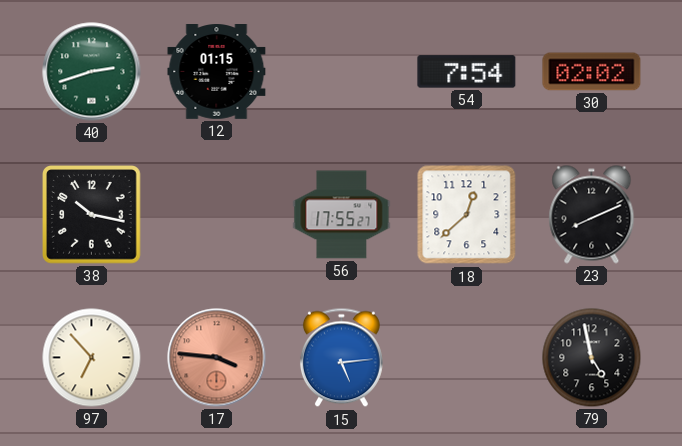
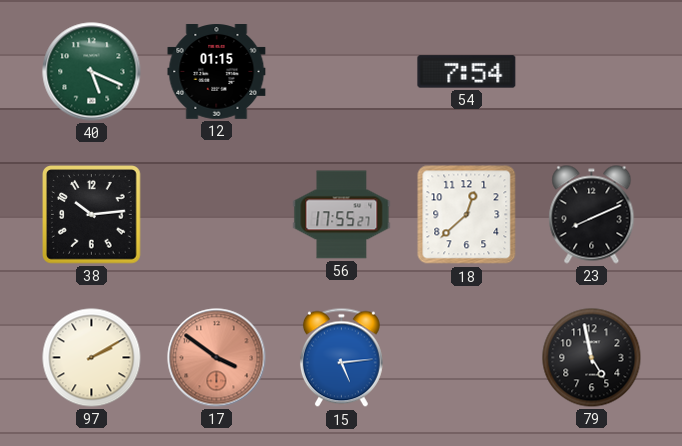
40: 2:42 -> 5:19 (92, 72)
30: 02:02 -> none (592, 72)
38: 10:17 -> 10:14 (92, 215)
97: 6:53 -> 2:10 (92, 358)
17: 3:46 -> 3:51 (217, 358)
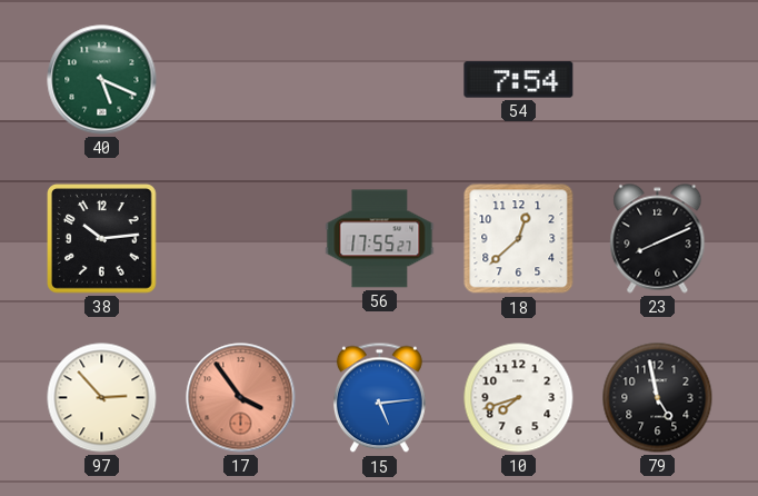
12: 01:15 -> none (217, 72)
97: 2:10 -> 2:53 (102, 398)
17: 3:51 -> 3:54 (241, 398)
10: none -> 7:42 (519, 398)
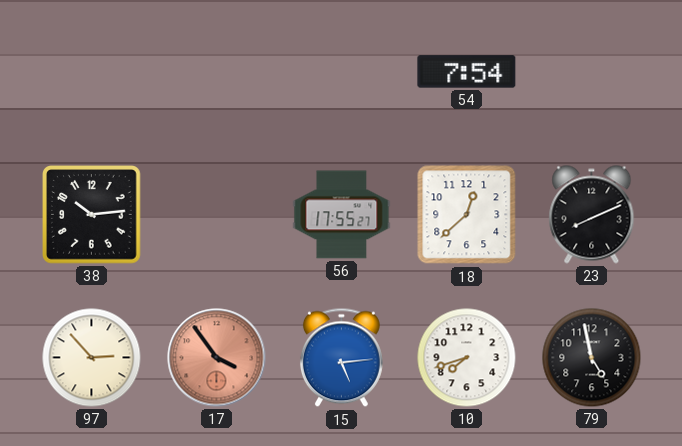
40: 5:19 -> none (102, 80)
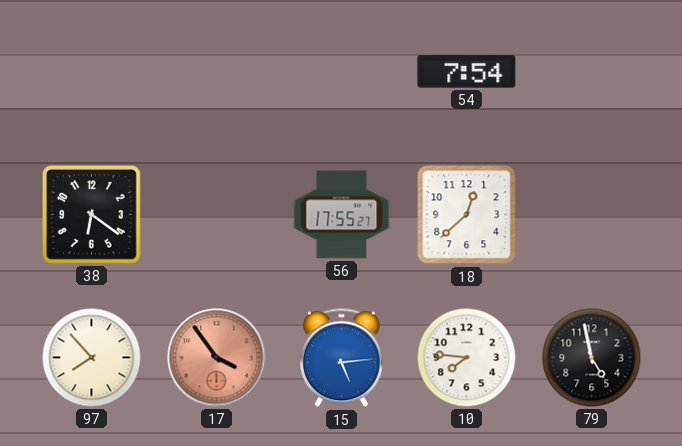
38: 10:14 -> 6:21 (92, 215)
23: 8:11 -> none (592, 215)
97: 2:53 -> 7:53 (92, 358)
10: 7:42 -> 7:46 (467, 358)
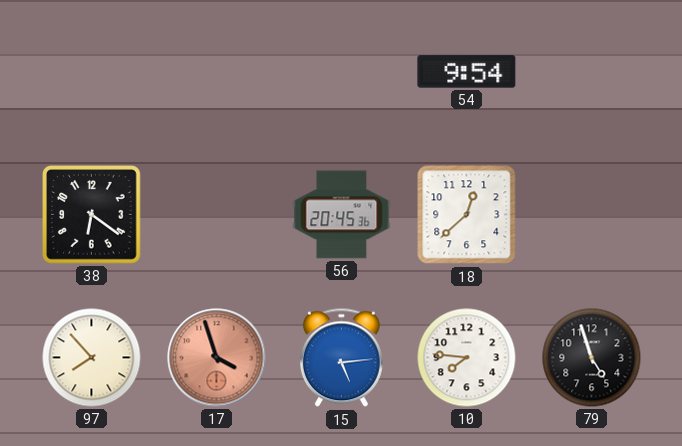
54: 7:54 -> 9:54 (467, 72)
56: 17:55 -> 20:45 (342, 215)
17: 3:54 -> 3:57 (217, 358)
79: 4:58 -> 4:57 (592, 358)
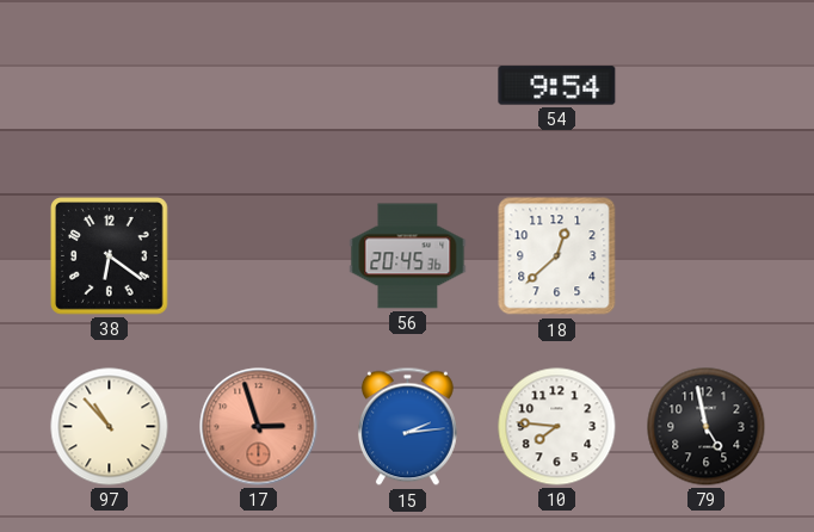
97: 7:53 -> 10:53 (110, 427)
17: 3:57 -> 2:57 (259, 427)
15: 5:14 -> 2:14 (407, 427)
79: 4:57 -> 4:58 (707, 427)
